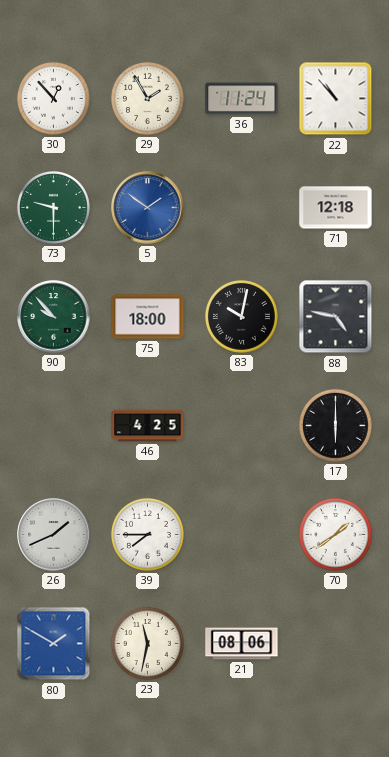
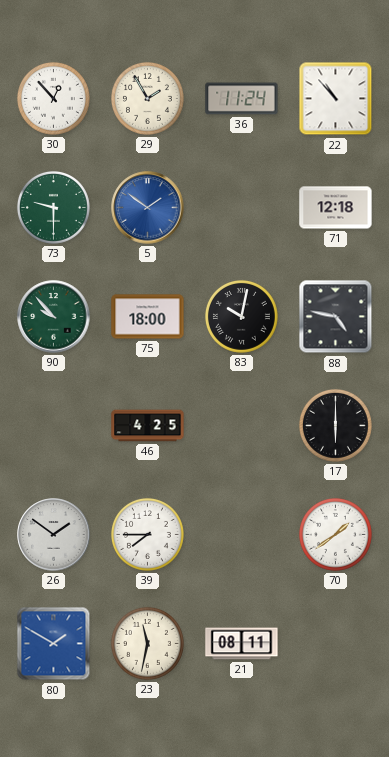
26: 1:41 -> 1:51 (54, 535)
21: 08:06 -> 08:11 (242, 644)
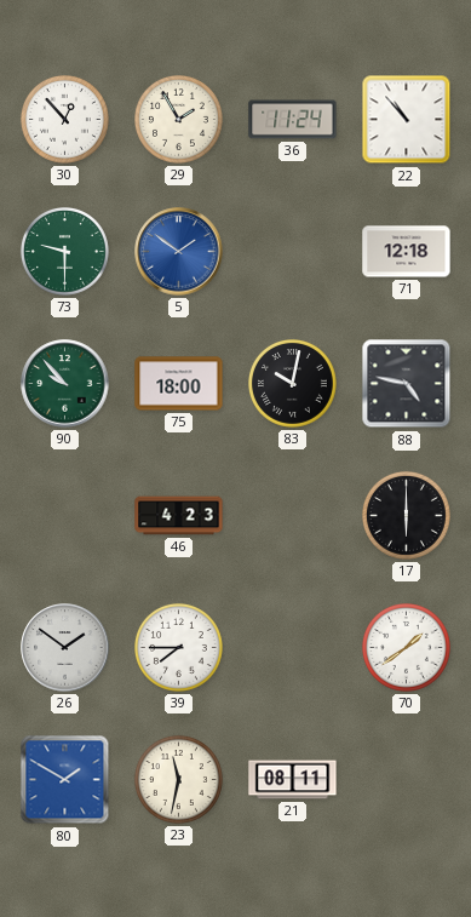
46: 4:25 -> 4:23 (179, 516)
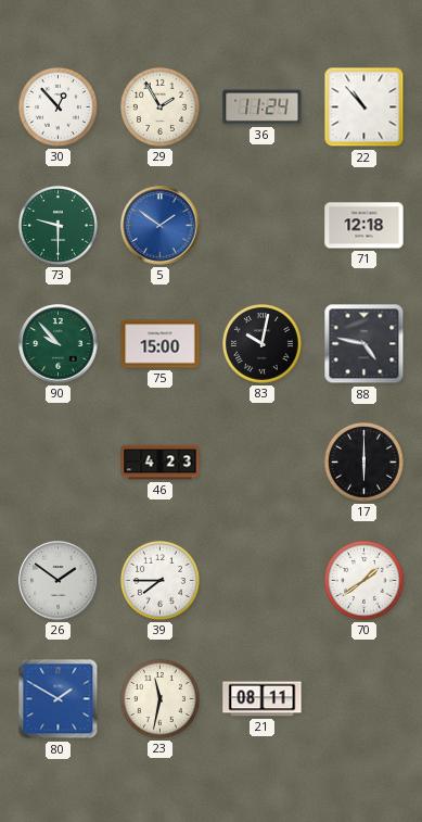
75: 18:00 -> 15:00 (161, 344)
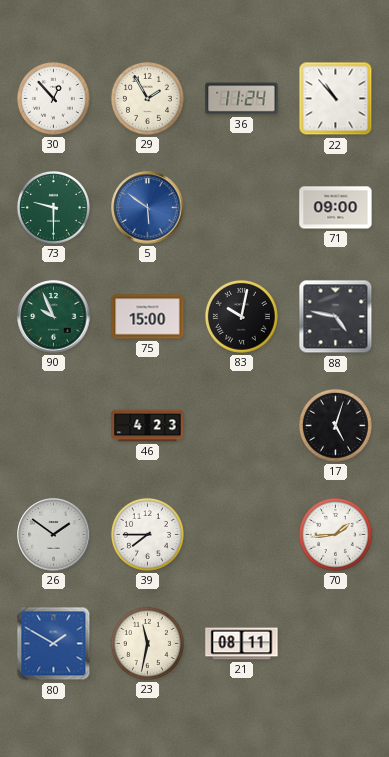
5: 1:51 -> 5:51 (148, 208)
71: 12:18 -> 09:00 (336, 208)
90: 9:53 -> 9:56 (54, 317)
17: 6:00 -> 5:03 (335, 425)
70: 1:39 -> 1:44 (335, 534)
